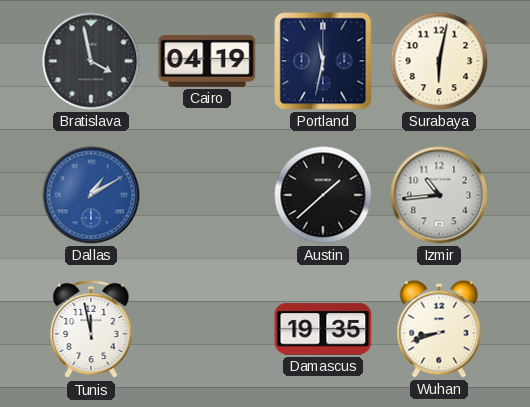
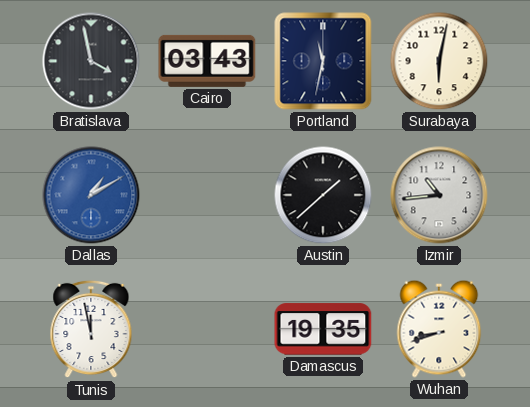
Cairo: 04:19 -> 03:43 (207, 61)
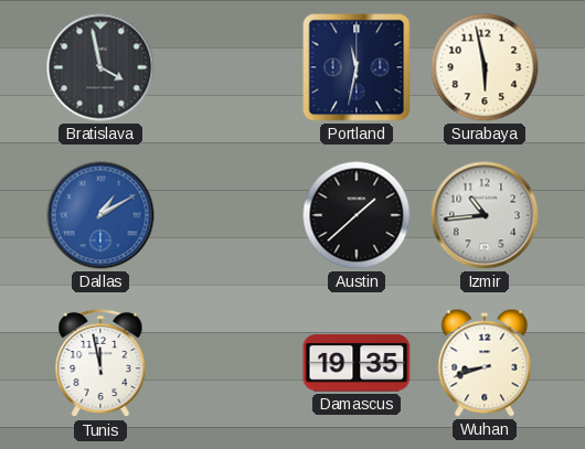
Cairo: 03:43 -> none (207, 61)
Surabaya: 6:02 -> 5:58 (485, 67)
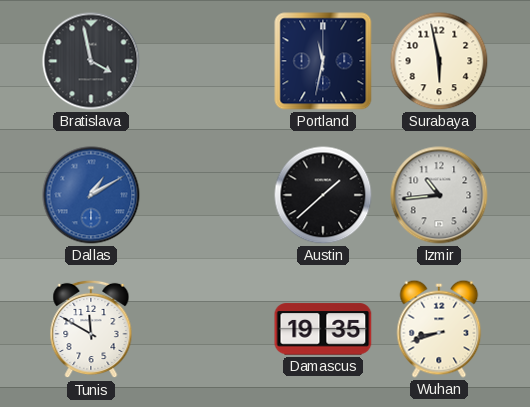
Tunis: 11:58 -> 11:50 (91, 329)
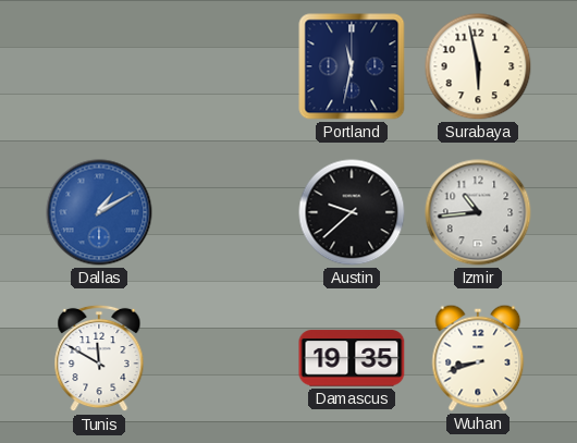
Bratislava: 3:58 -> none (91, 61)
Austin: 1:38 -> 9:38 (352, 212)
